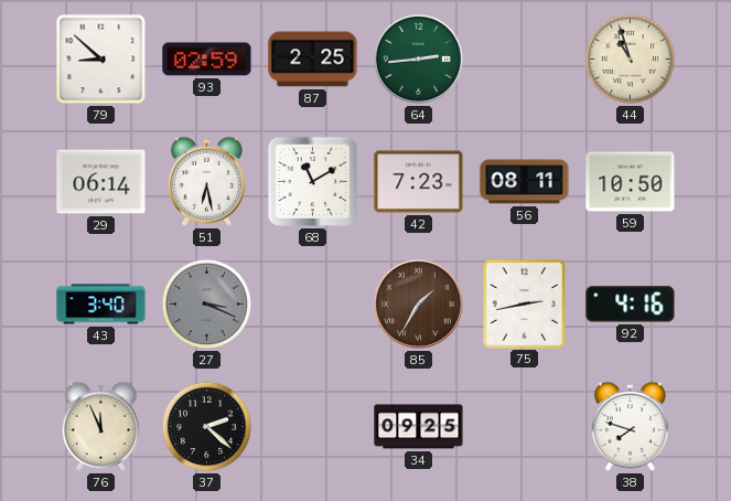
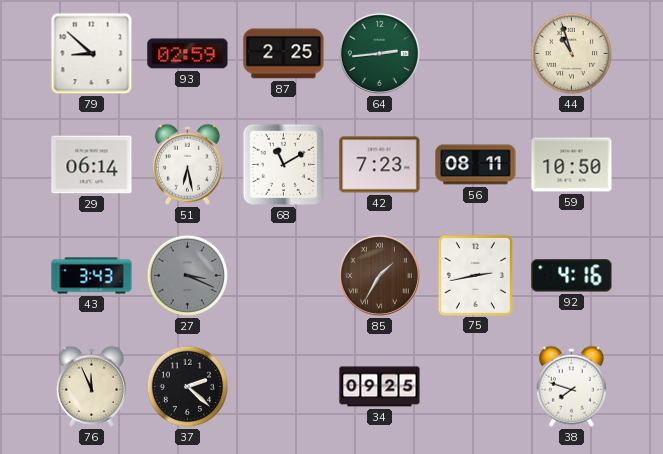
43: 3:40 -> 3:43 (92, 276)
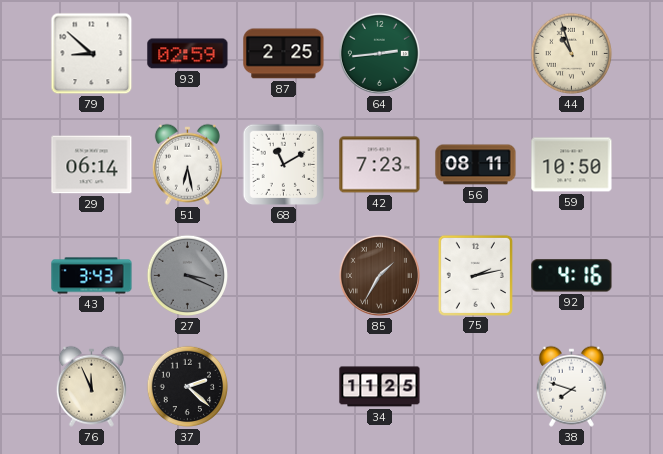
75: 2:43 -> 2:13 (475, 275)
34: 09:25 -> 11:25 (380, 387)
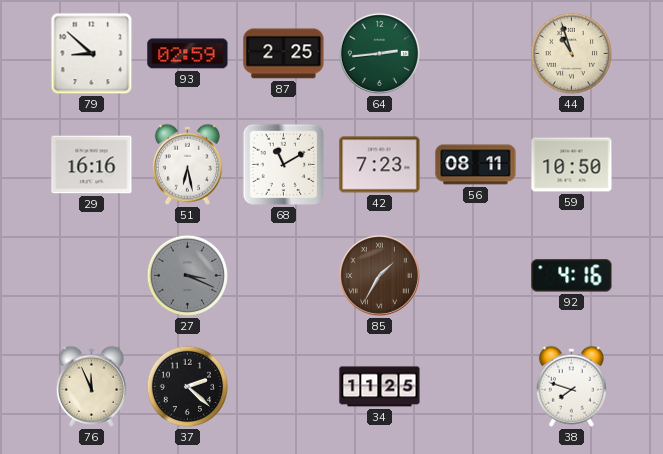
29: 06:14 -> 16:16 (92, 165)
43: 3:43 -> none (92, 276)
75: 2:13 -> none (475, 275)
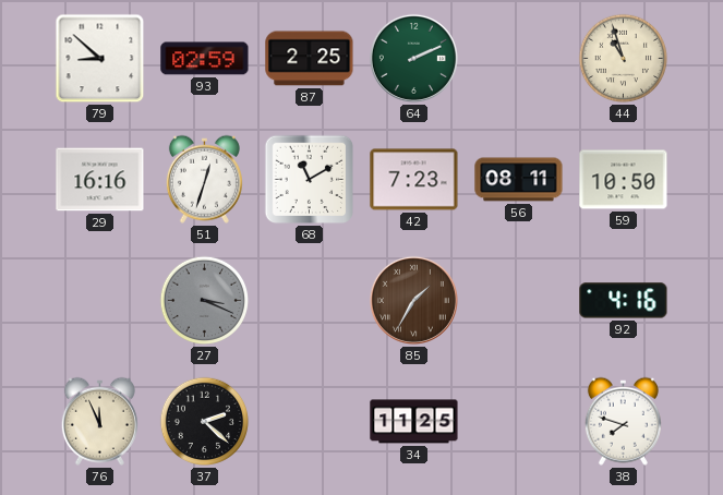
64: 2:44 -> 2:11 (413, 58)
51: 6:28 -> 12:33 (204, 179)
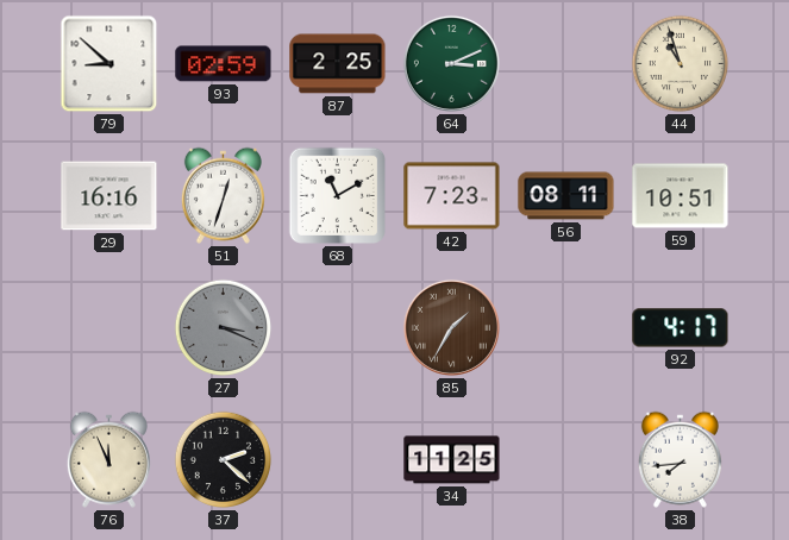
64: 2:11 -> 3:11 (451, 63)
59: 10:50 -> 10:51 (681, 196)
92: 4:16 -> 4:17 (681, 328)
38: 7:48 -> 7:44 (680, 459)
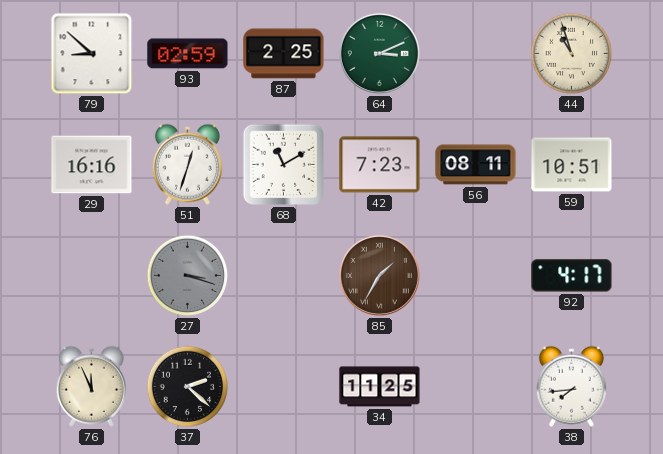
27: 3:19 -> 3:18 (188, 276)
